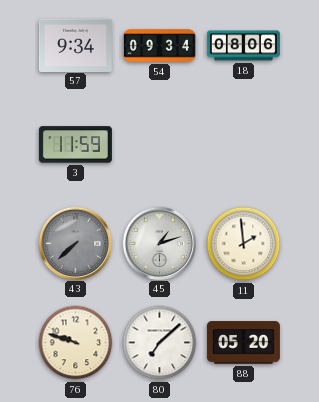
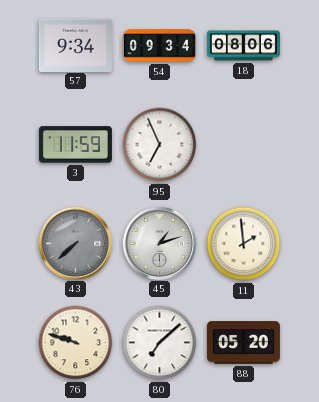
95: none -> 6:56 (160, 145)
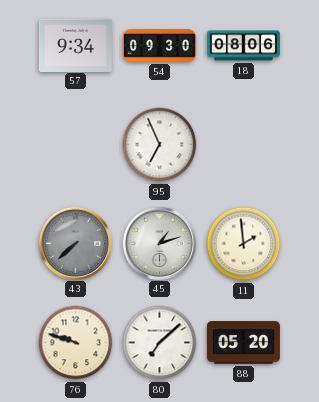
54: 09:34 -> 09:30 (159, 46)
3: 11:59 -> none (75, 145)
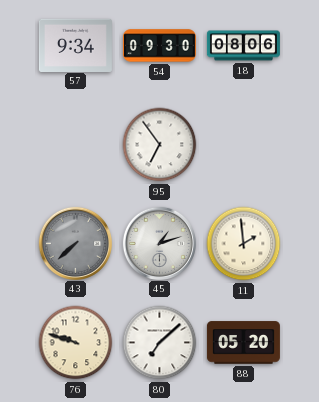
95: 6:56 -> 6:54 (160, 145)
